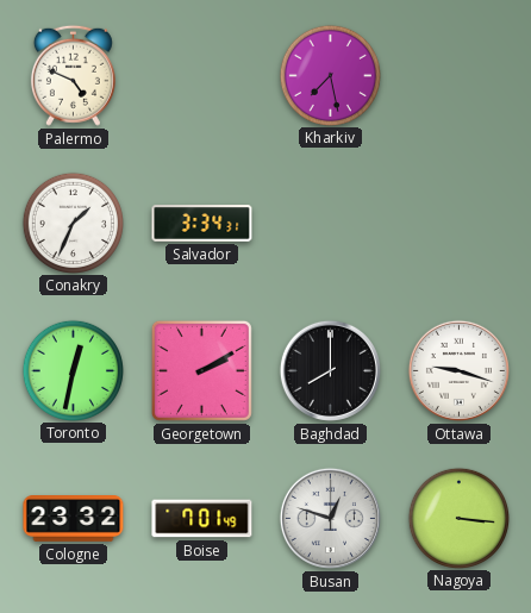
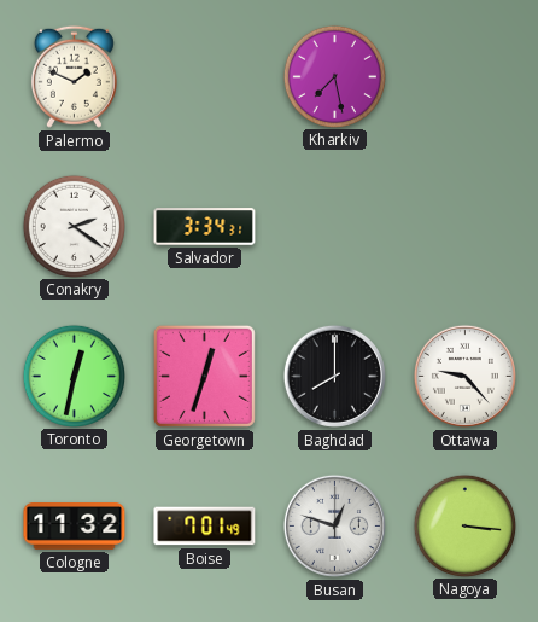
Palermo: 4:49 -> 1:49 (74, 76)
Conakry: 1:34 -> 2:21 (74, 226)
Georgetown: 2:10 -> 12:33 (204, 376)
Ottawa: 9:18 -> 9:23 (464, 376)
Cologne: 23:32 -> 11:32 (75, 527)
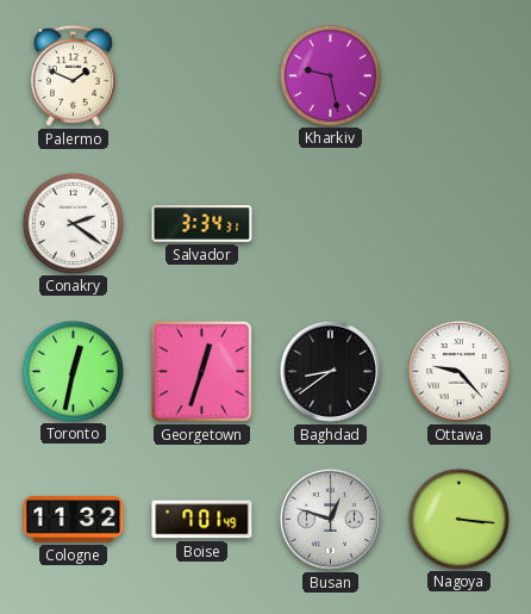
Kharkiv: 7:28 -> 9:28 (330, 75)
Baghdad: 8:00 -> 8:39 (330, 371)
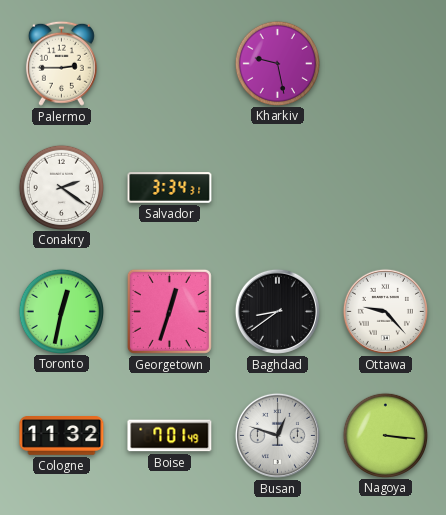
Palermo: 1:49 -> 2:45 (61, 63)
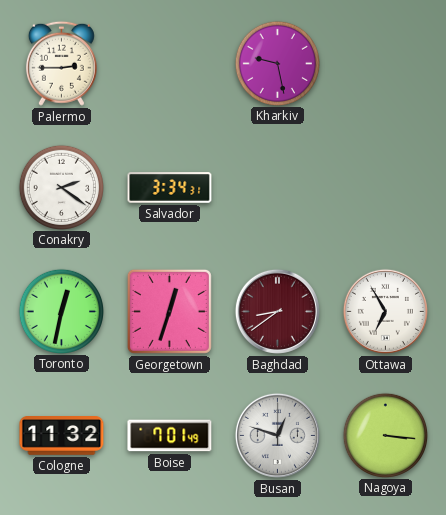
Baghdad dial: black -> burgundy (277, 311)
Ottawa: 9:23 -> 6:55 (385, 311)
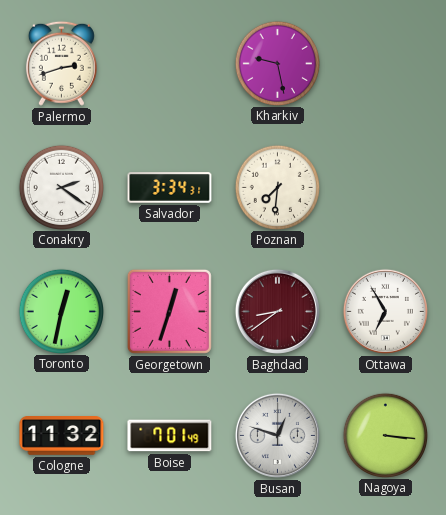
Palermo: 2:45 -> 2:42 (61, 63)
Poznan: none -> 7:31 (277, 187)
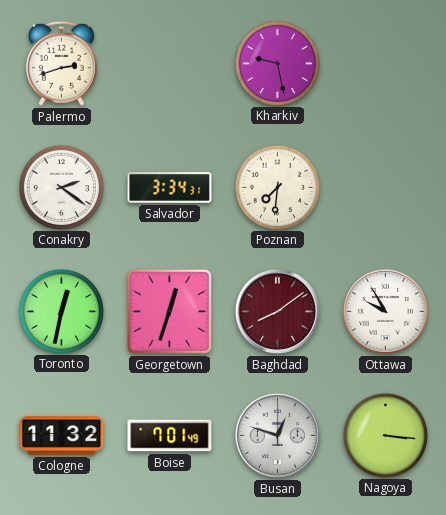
Baghdad: 8:39 -> 8:09 (277, 311)
Ottawa: 6:55 -> 9:55 (385, 311)
